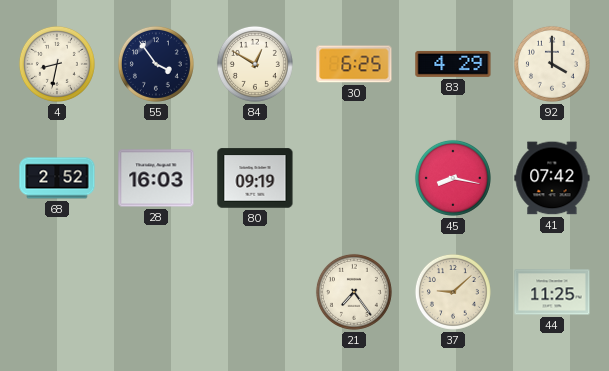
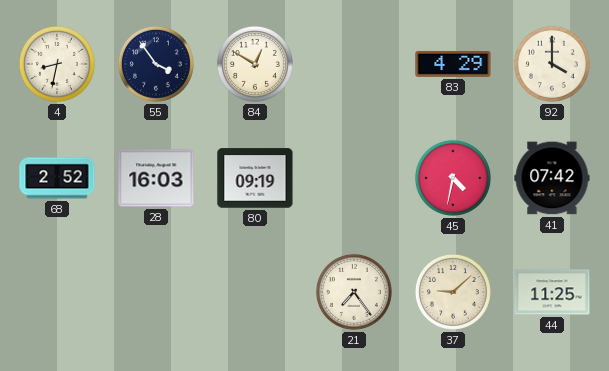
30: 6:25 -> none (354, 64)
45: 8:17 -> 4:32 (453, 178)
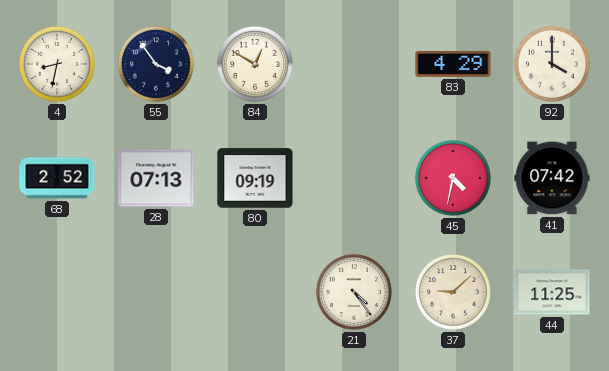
28: 16:03 -> 07:13 (156, 178)
21: 7:24 -> 4:24 (354, 292)
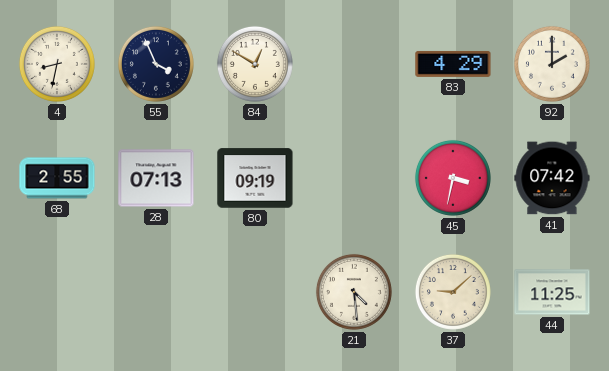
55: 3:54 -> 3:56 (156, 64)
92: 4:00 -> 2:00 (552, 64)
68: 2:52 -> 2:55 (57, 178)
45: 4:32 -> 3:32 (453, 178)
21: 4:24 -> 4:29 (354, 292)
